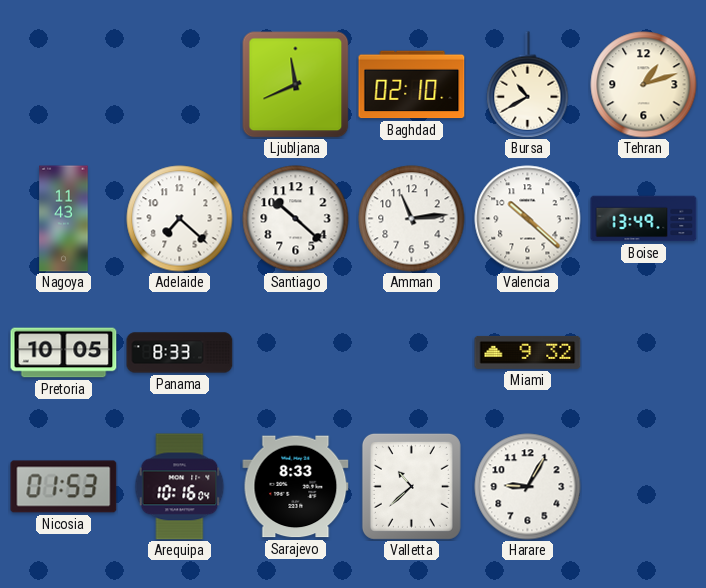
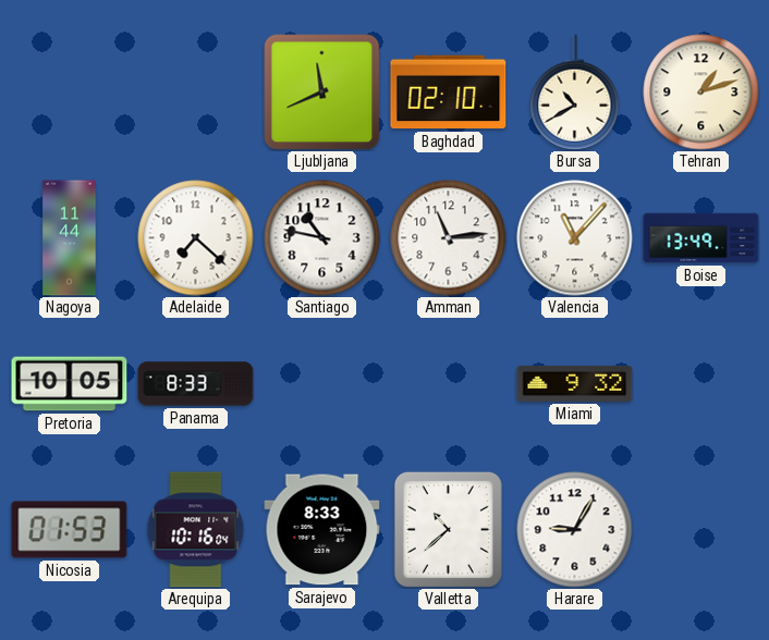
Nagoya: 11:43 -> 11:44 (70, 238)
Santiago: 10:22 -> 10:47 (322, 238)
Valencia: 10:22 -> 11:07 (575, 238)
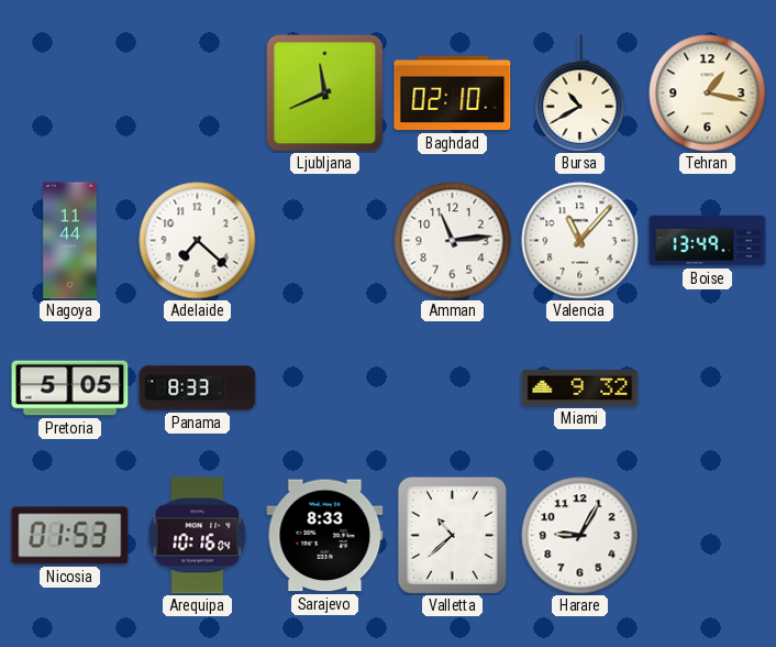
Tehran: 1:12 -> 1:17 (708, 94)
Santiago: 10:47 -> none (322, 238)
Pretoria: 10:05 -> 5:05 (70, 388)
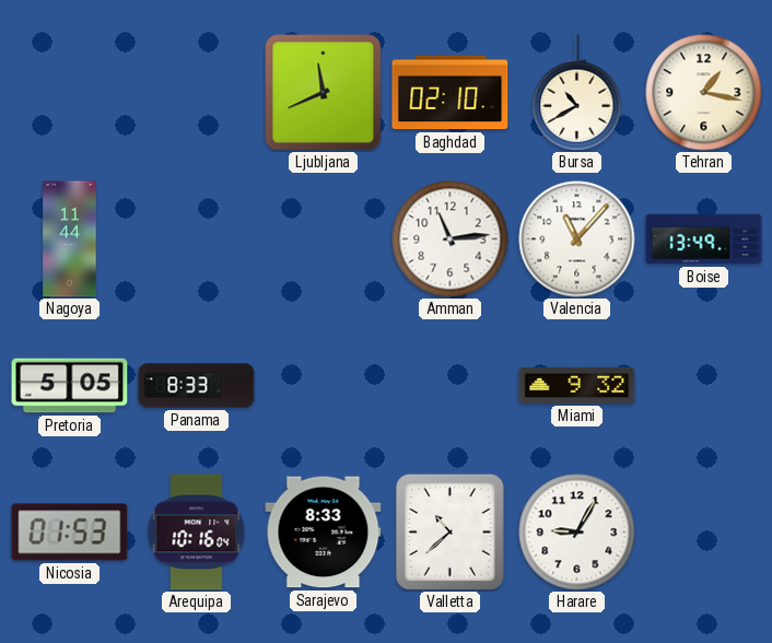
Adelaide: 7:22 -> none (198, 241)
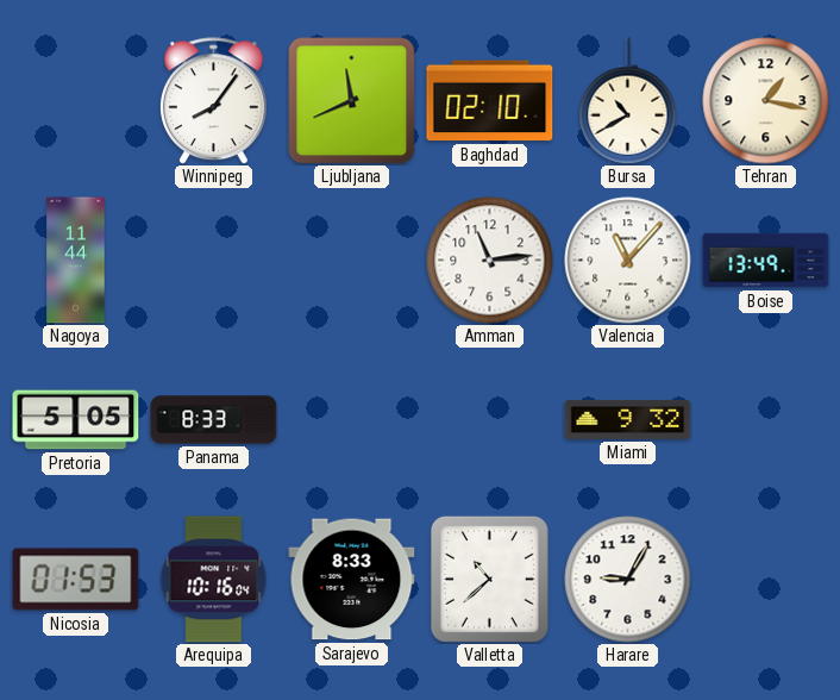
Winnipeg: none -> 8:06 (213, 101)
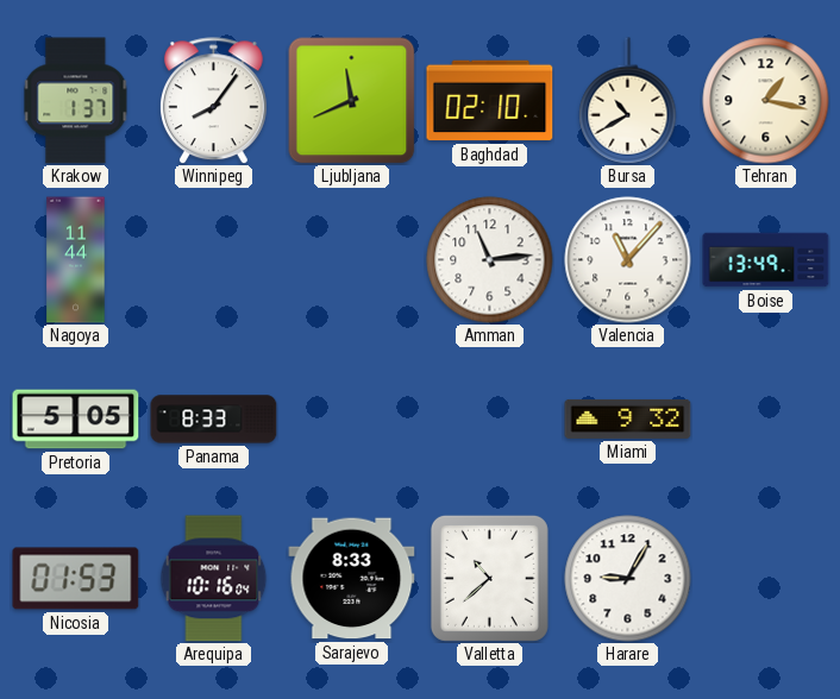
Krakow: none -> 1:37 (76, 101)
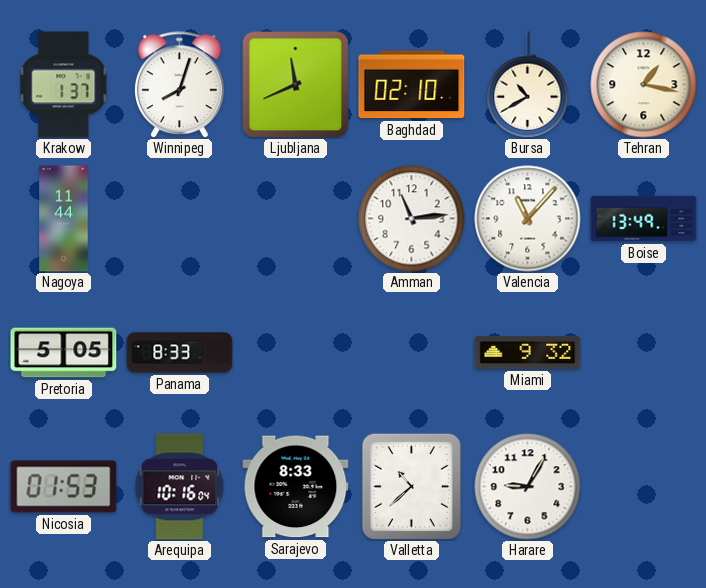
Winnipeg: 8:06 -> 8:03 (179, 85)
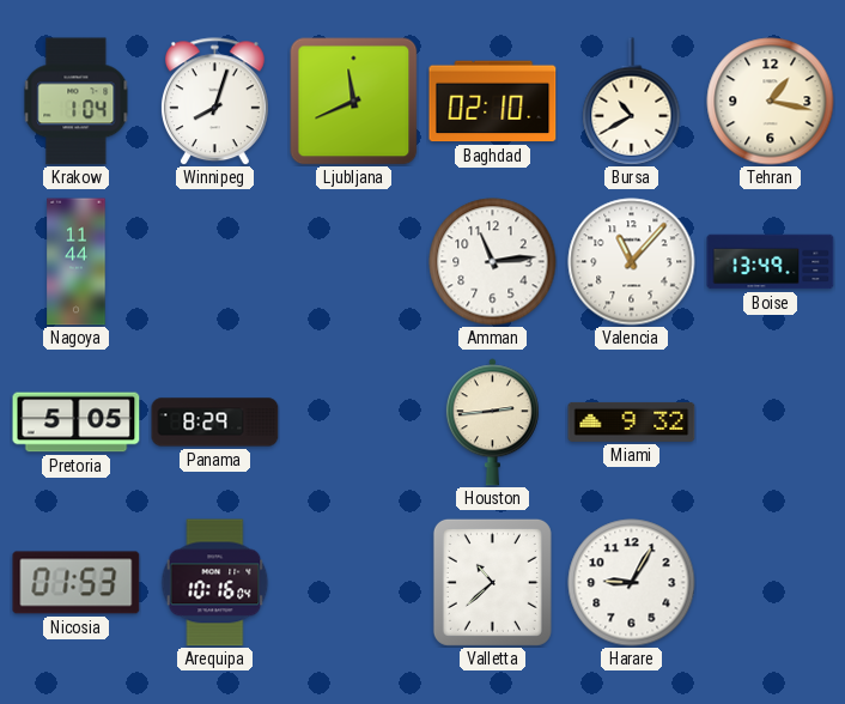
Krakow: 1:37 -> 1:04 (77, 102)
Panama: 8:33 -> 8:29 (215, 423)
Houston: none -> 2:44 (492, 423)
Sarajevo: 8:33 -> none (296, 487)
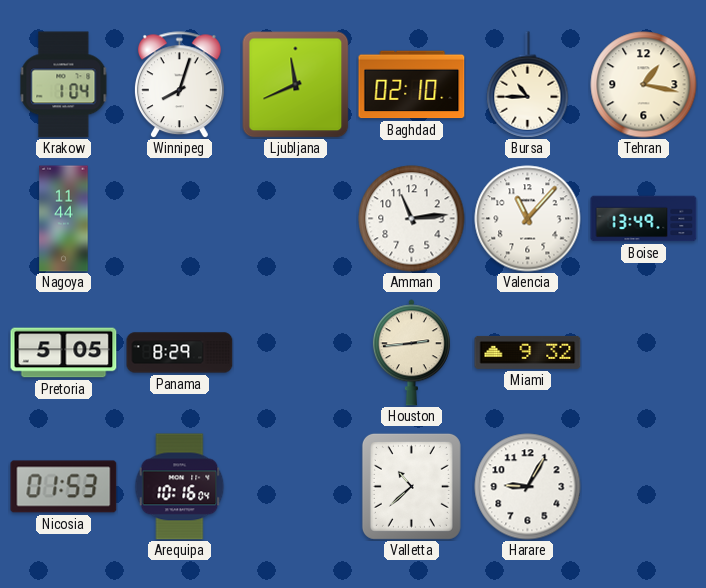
Bursa: 10:40 -> 10:45 (528, 85)
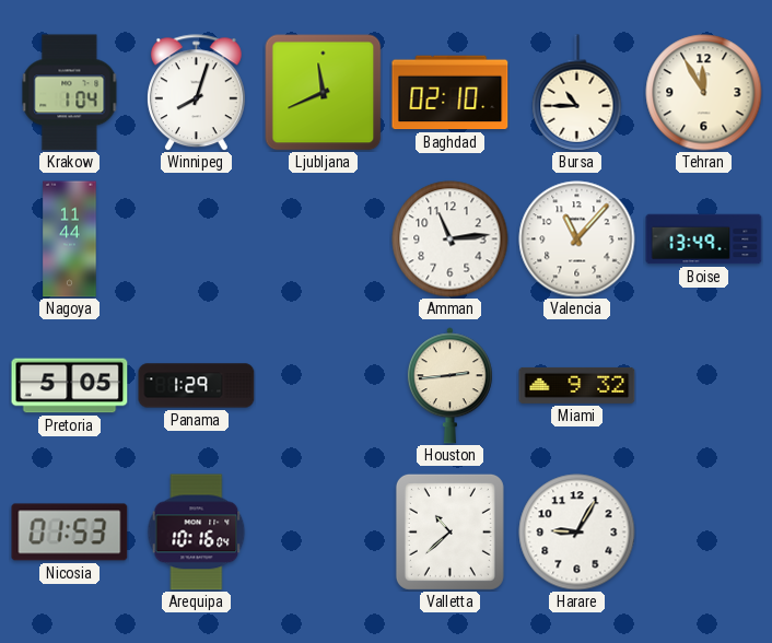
Tehran: 1:17 -> 11:55 (704, 93)
Panama: 8:29 -> 1:29 (197, 386)
